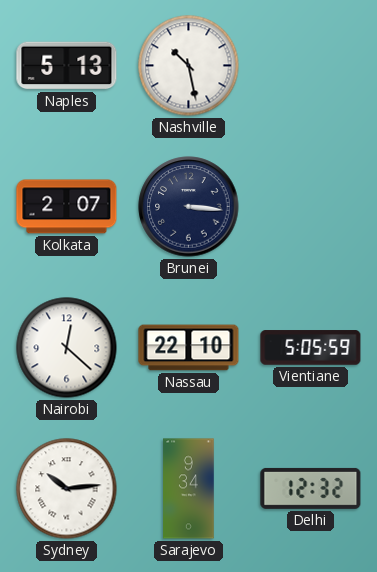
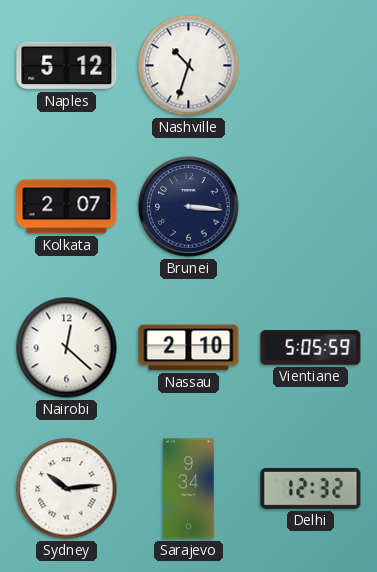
Naples: 5:13 -> 5:12 (67, 66)
Nashville: 10:28 -> 10:33 (189, 66)
Nassau: 22:10 -> 2:10 (189, 348)
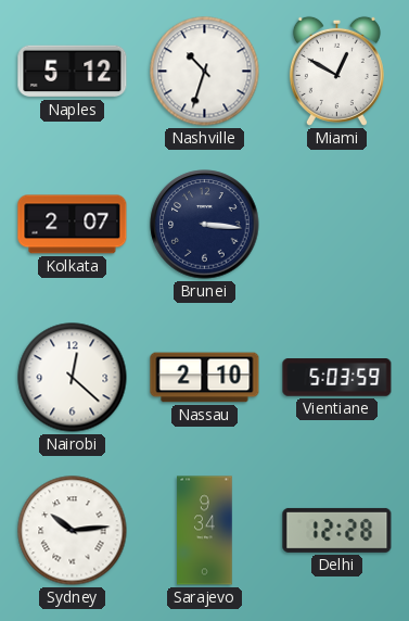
Miami: none -> 12:50 (336, 71)
Vientiane: 5:05 -> 5:03 (337, 378)
Delhi: 12:32 -> 12:28 (337, 530)
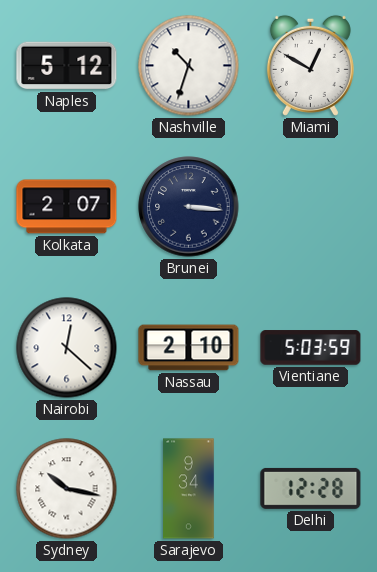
Sydney: 10:14 -> 10:17 (67, 489)
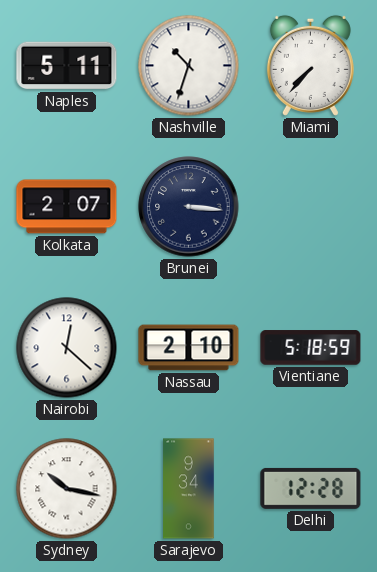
Naples: 5:12 -> 5:11 (67, 66)
Miami: 12:50 -> 7:37 (310, 65)
Vientiane: 5:03 -> 5:18 (311, 348)
